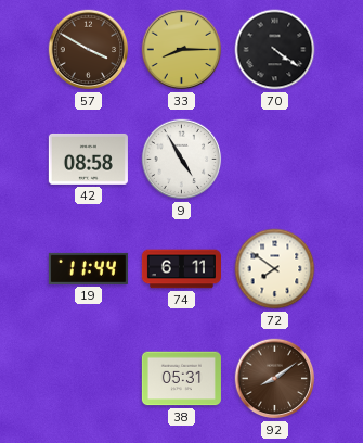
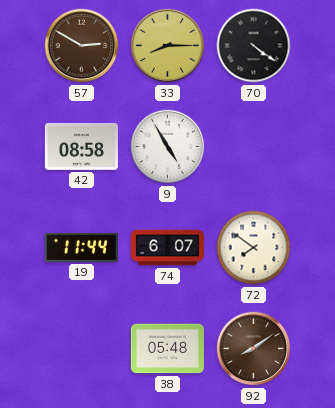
57: 3:50 -> 2:50 (82, 46)
74: 6:11 -> 6:07 (167, 248)
38: 05:31 -> 05:48 (167, 349)
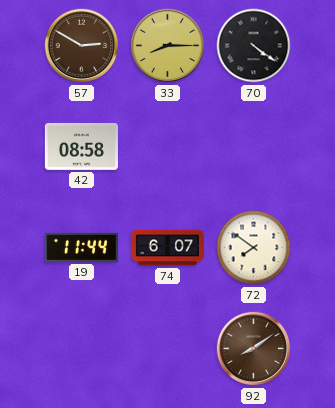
9: 4:55 -> none (168, 147)
38: 05:48 -> none (167, 349)
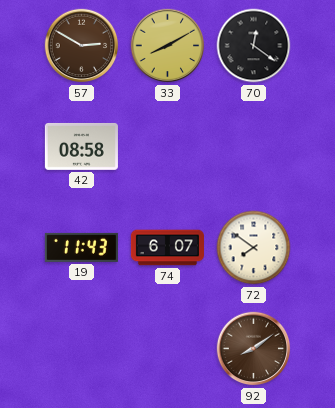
33: 8:15 -> 8:10 (168, 46)
70: 4:21 -> 12:21 (254, 46)
19: 11:44 -> 11:43 (81, 247)
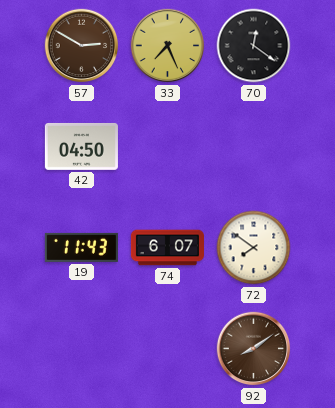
33: 8:10 -> 7:26 (168, 46)
42: 08:58 -> 04:50 (81, 146)
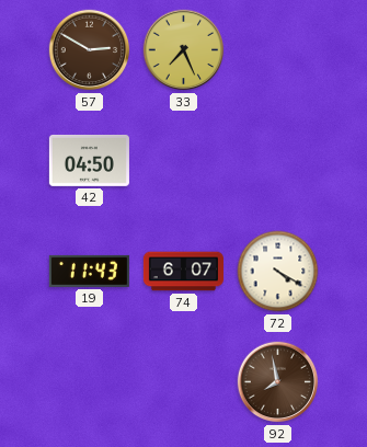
70: 12:21 -> none (254, 46)
72: 7:51 -> 4:20 (278, 272)
92: 8:09 -> 7:58 (278, 382)
